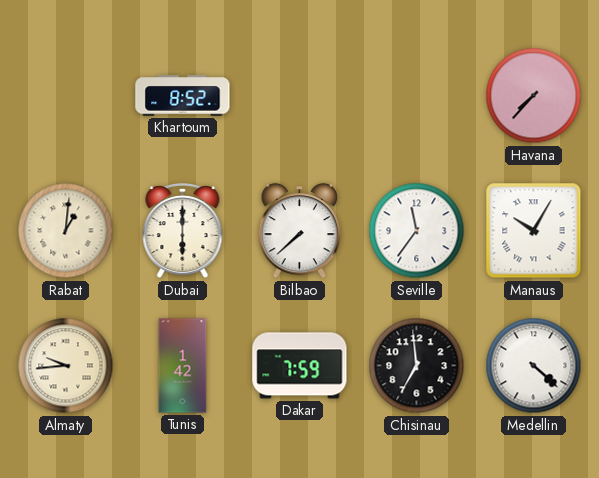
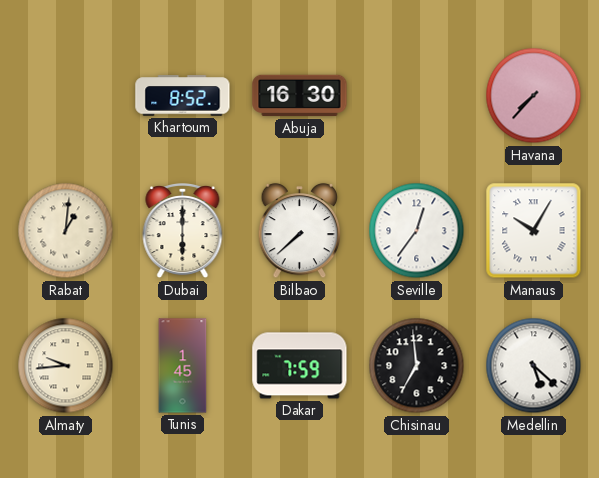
Abuja: none -> 16:30 (300, 96)
Seville: 11:36 -> 12:36 (417, 231)
Tunis: 1:42 -> 1:45 (183, 366)
Medellin: 4:22 -> 5:22 (534, 366)
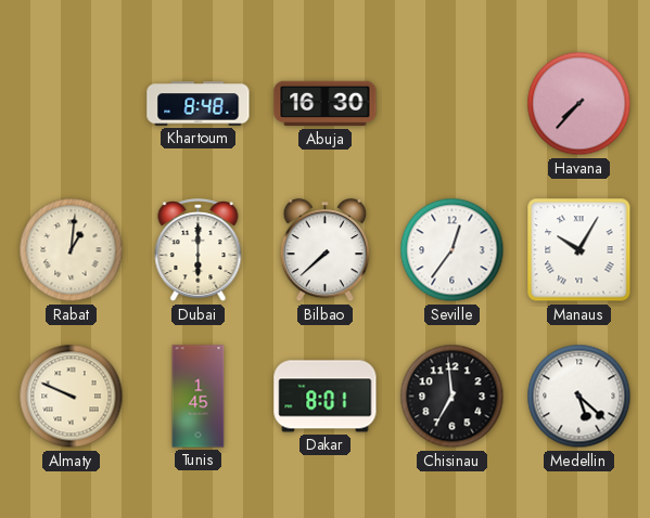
Khartoum: 8:52 -> 8:48 (199, 104)
Almaty: 9:44 -> 9:49 (72, 397)
Dakar: 7:59 -> 8:01 (326, 397)
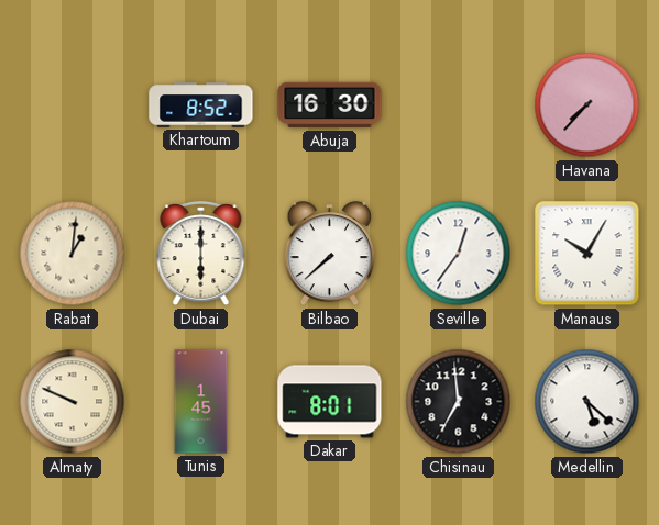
Khartoum: 8:48 -> 8:52 (201, 105)
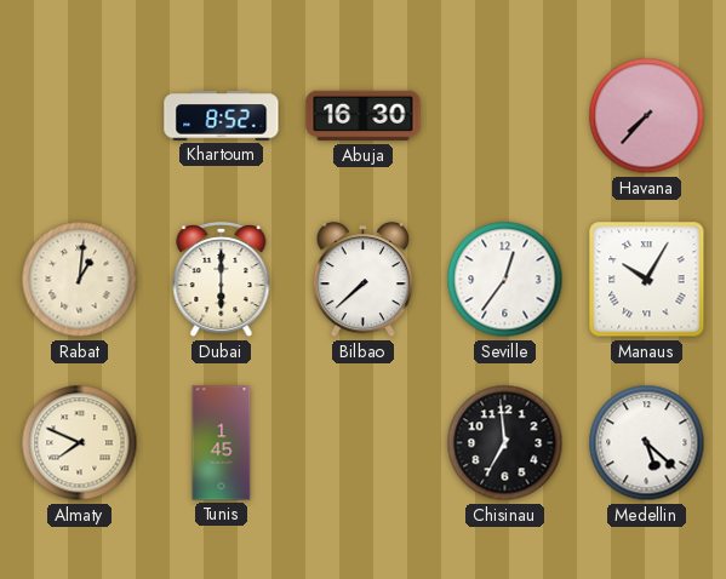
Almaty: 9:49 -> 7:49 (80, 443)
Dakar: 8:01 -> none (330, 402)
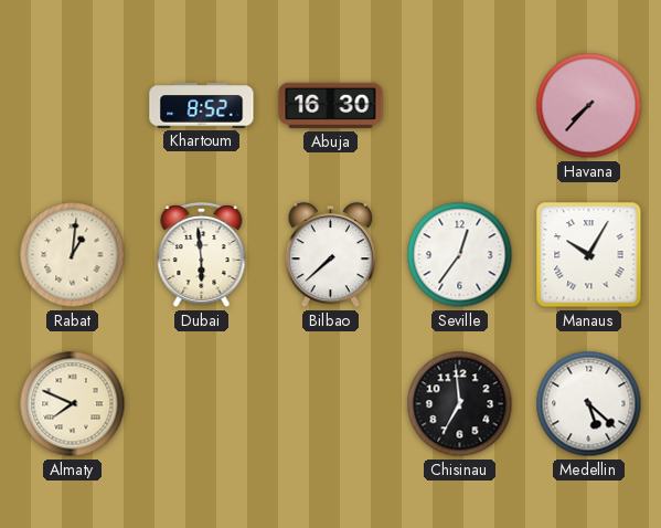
Dubai: 6:00 -> 5:59 (202, 256)
Tunis: 1:45 -> none (222, 443)
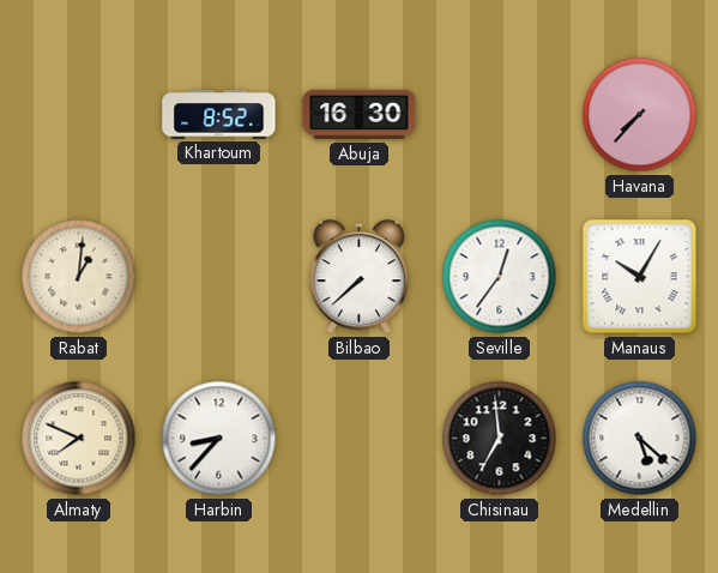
Dubai: 5:59 -> none (202, 256)
Harbin: none -> 8:37 (219, 439)
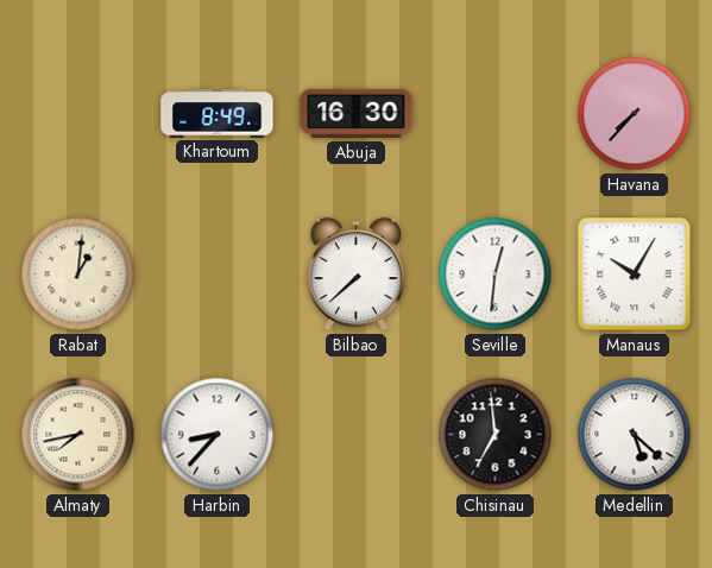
Khartoum: 8:52 -> 8:49 (218, 114)
Seville: 12:36 -> 12:31 (496, 274)
Almaty: 7:49 -> 7:43 (78, 435)
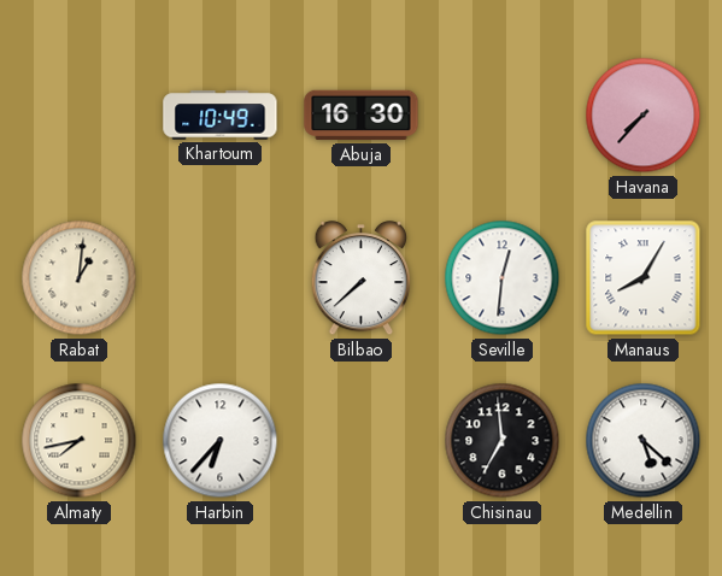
Khartoum: 8:49 -> 10:49 (221, 116)
Manaus: 10:05 -> 8:05 (644, 278)
Harbin: 8:37 -> 6:37 (221, 441)
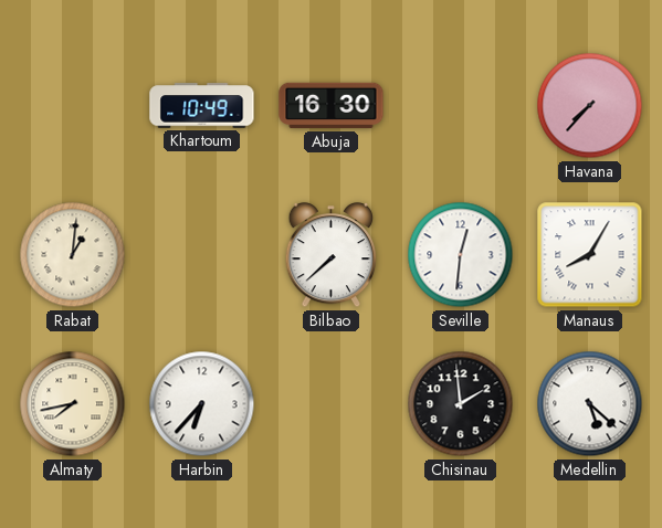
Chisinau: 6:59 -> 1:59 (461, 404)
